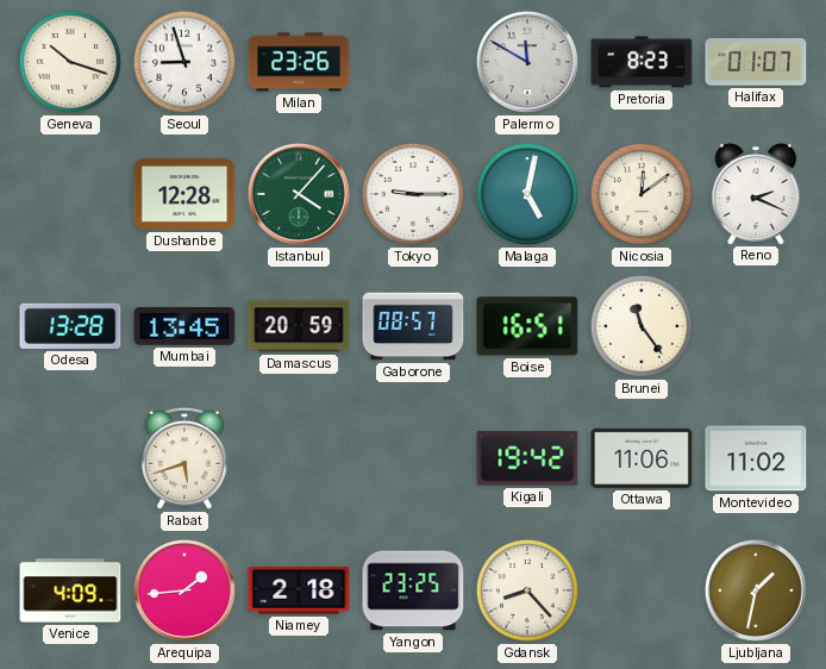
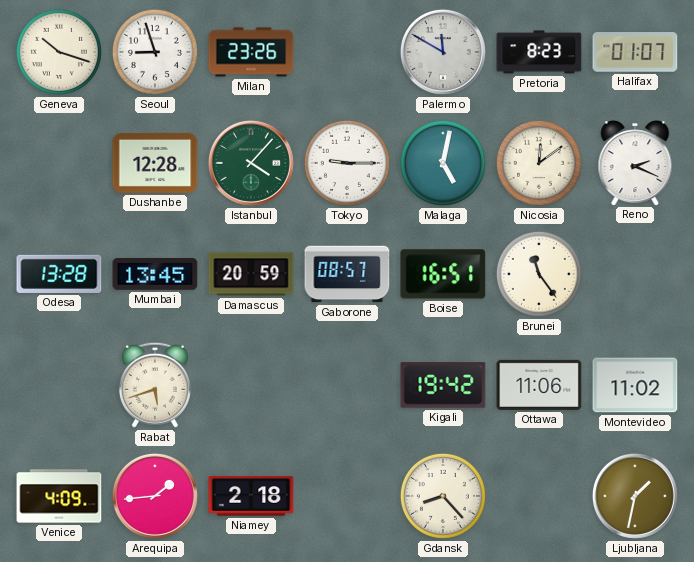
Yangon: 23:25 -> none (413, 590)
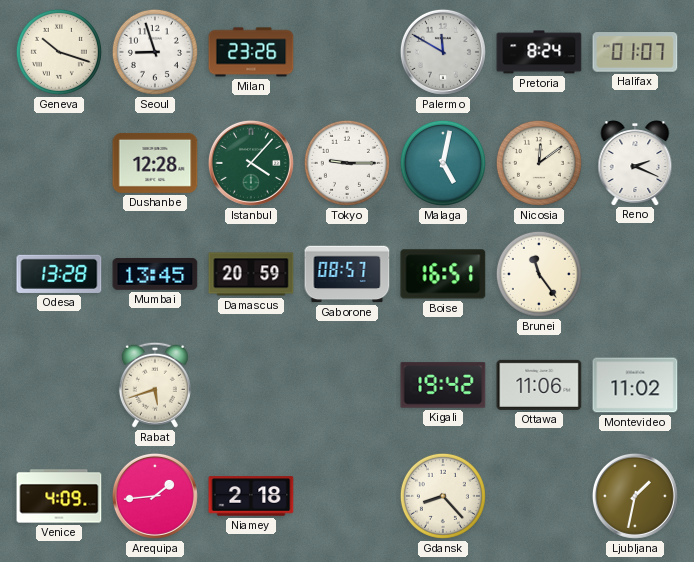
Pretoria: 8:23 -> 8:24 (539, 52)
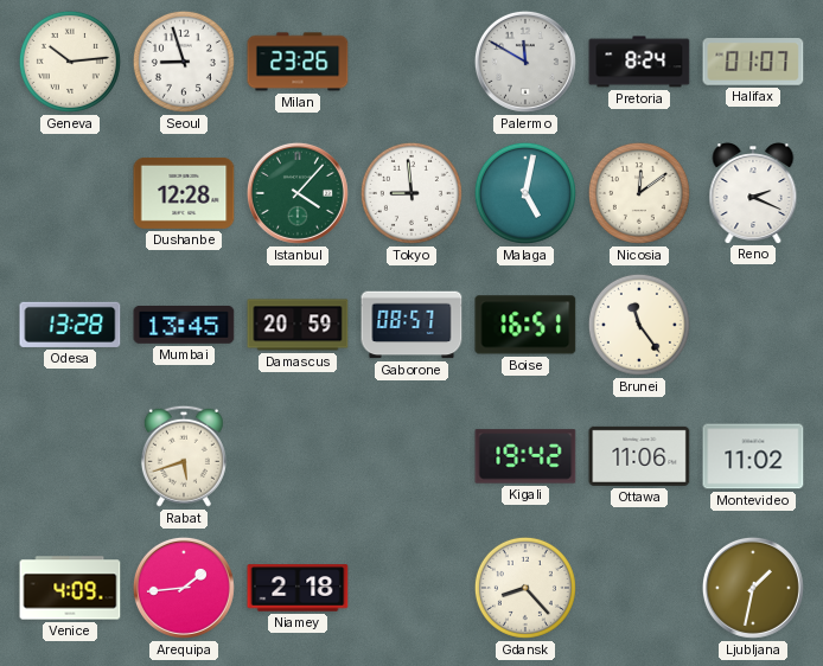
Geneva: 10:18 -> 10:14 (70, 62)
Tokyo: 9:15 -> 8:59 (411, 193)
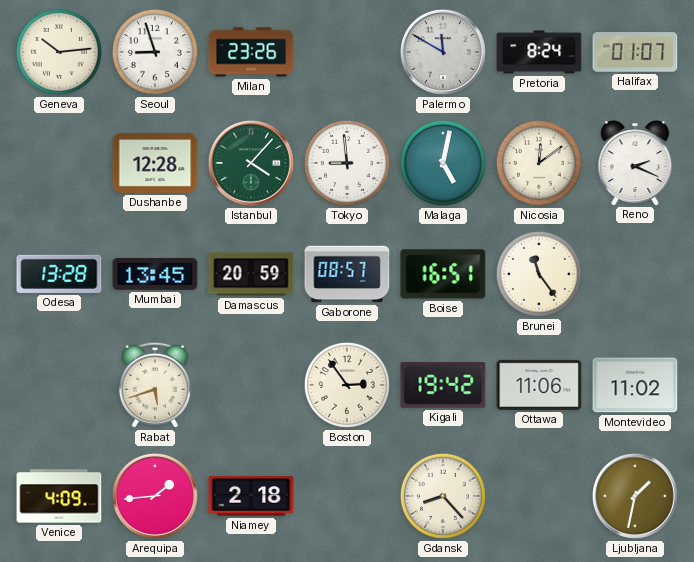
Boston: none -> 2:54 (347, 385)
